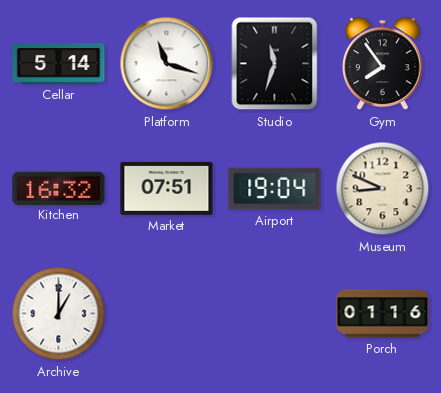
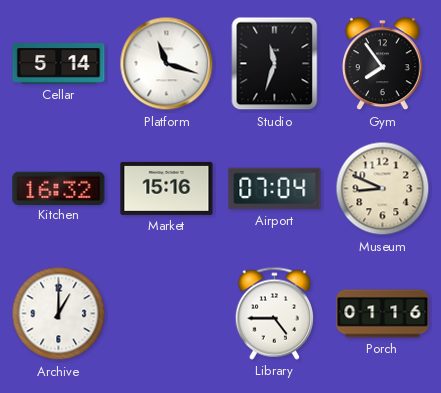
Market: 07:51 -> 15:16 (167, 188)
Airport: 19:04 -> 07:04 (275, 189)
Library: none -> 4:45 (274, 313)
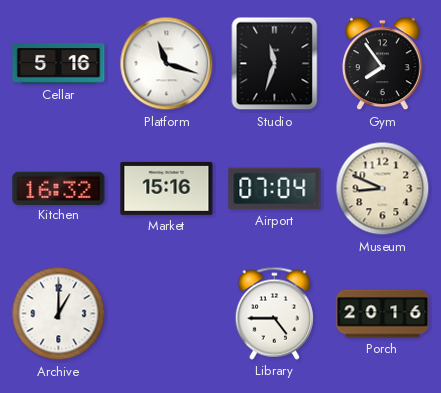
Cellar: 5:14 -> 5:16 (59, 64)
Porch: 01:16 -> 20:16 (383, 314)
